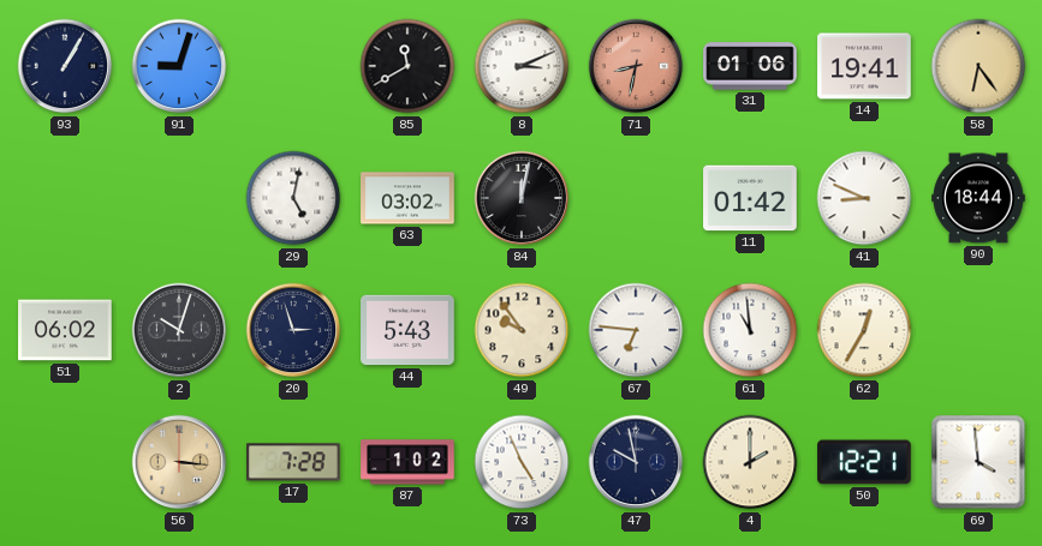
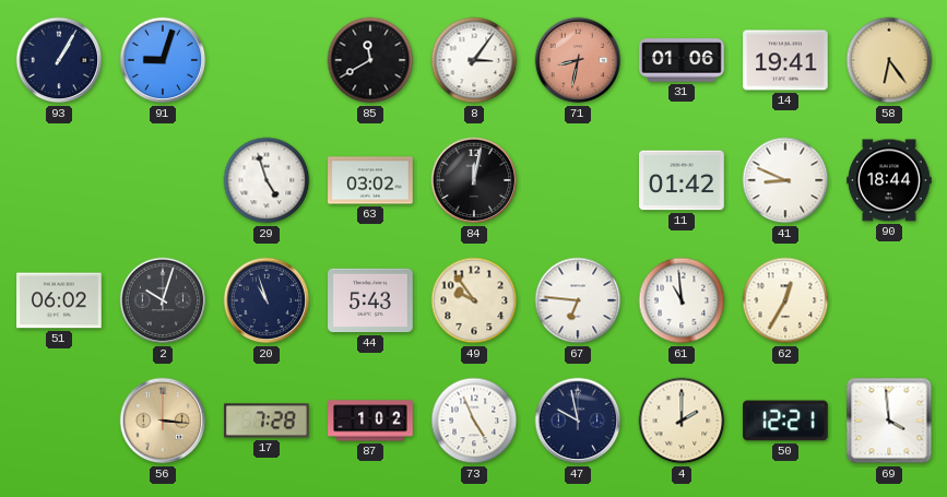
8: 3:11 -> 3:06 (474, 60)
29: 5:02 -> 4:57 (267, 180)
20: 2:57 -> 10:57 (267, 300)
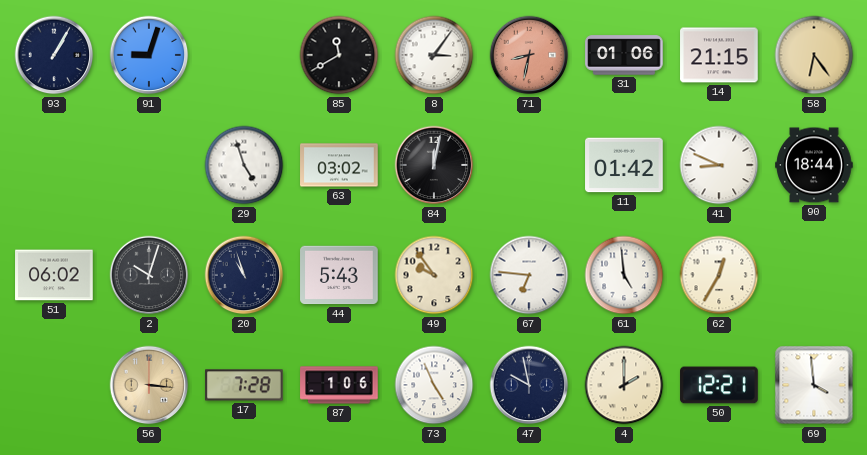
14: 19:41 -> 21:15 (719, 55)
61: 10:59 -> 4:59 (624, 275)
87: 1:02 -> 1:06 (339, 385)
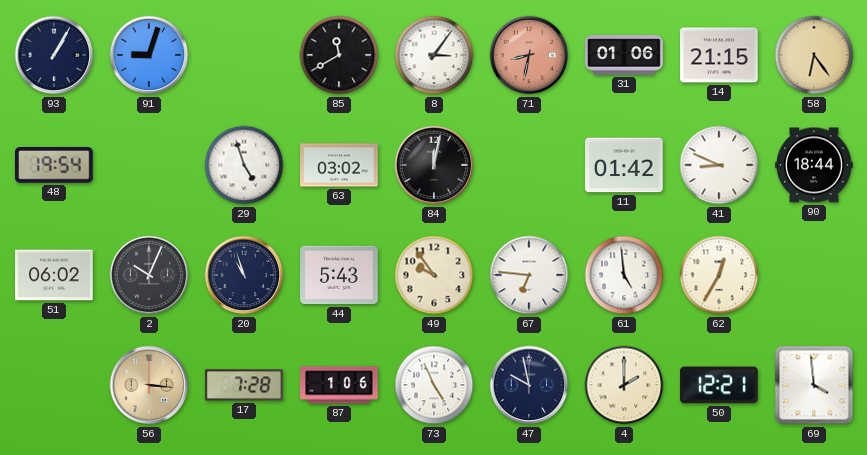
48: none -> 19:54 (55, 166)
2: 10:03 -> 10:04 (149, 275)
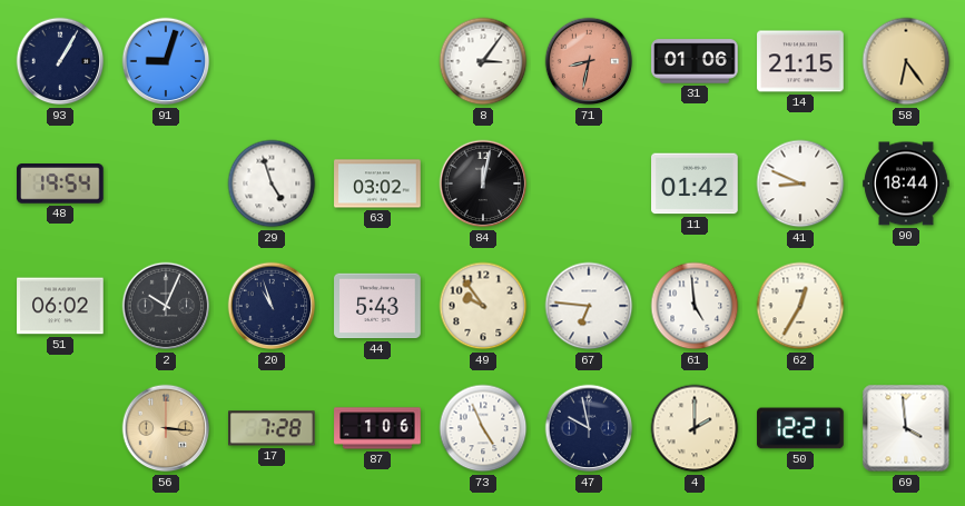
85: 11:40 -> none (339, 55)
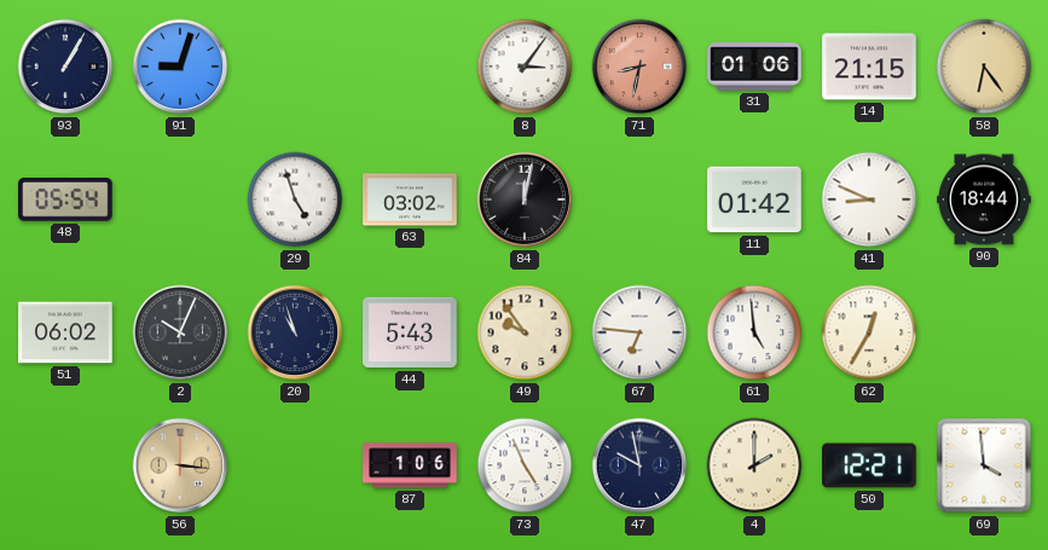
48: 19:54 -> 05:54 (66, 201)
17: 7:28 -> none (272, 428)
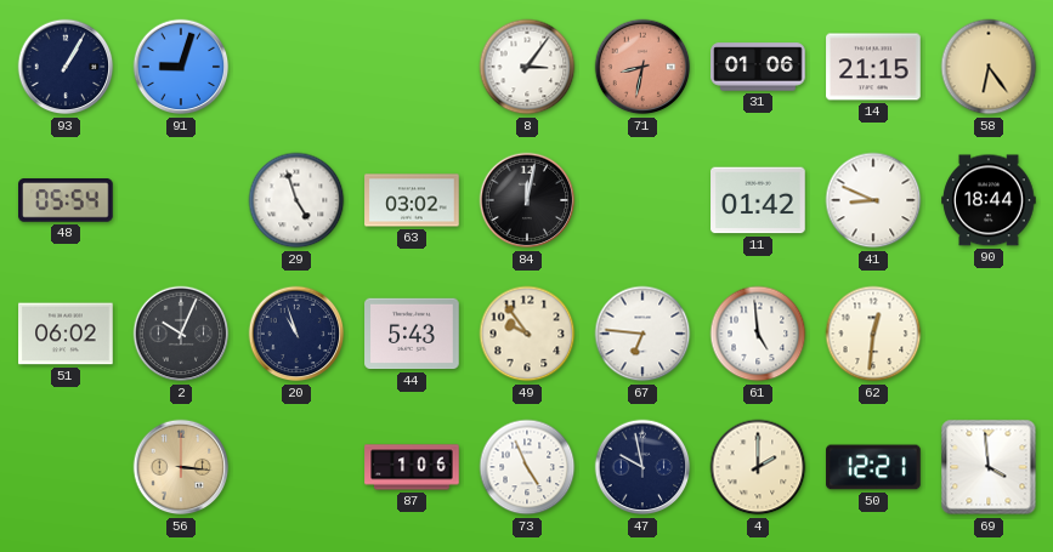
62: 12:35 -> 12:31 (873, 334)
